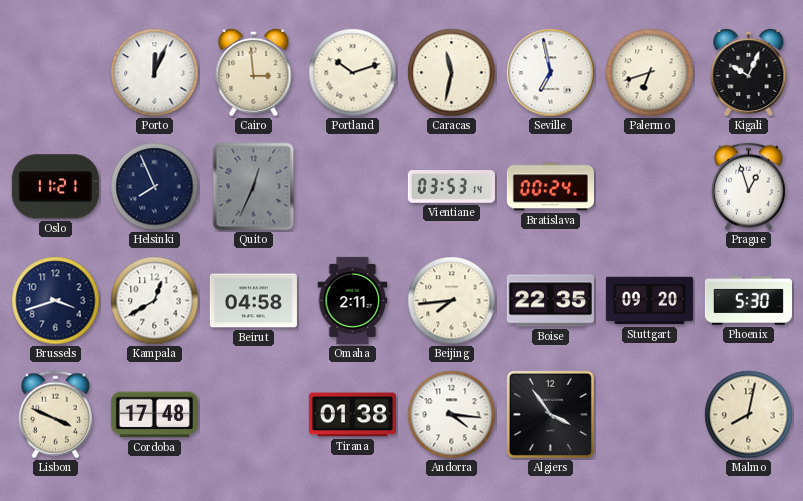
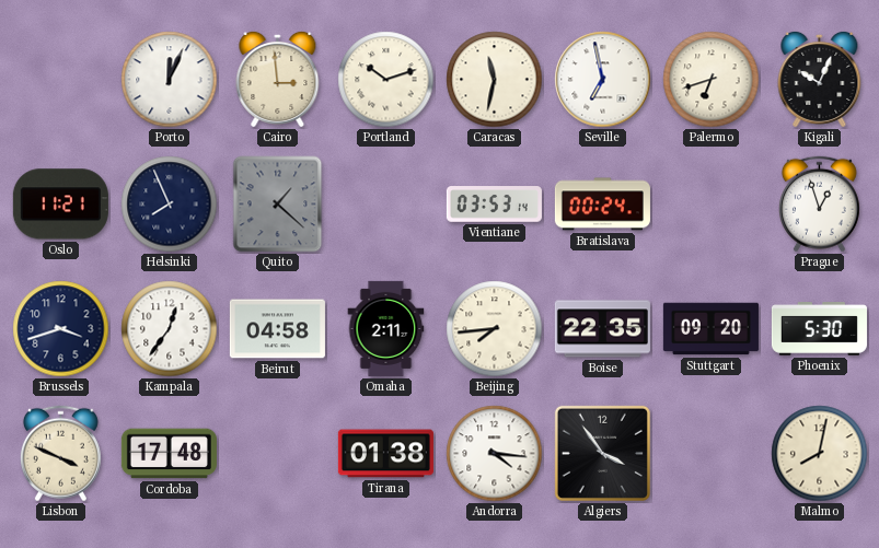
Quito: 12:34 -> 1:22 (278, 205)
Kampala: 12:40 -> 12:36 (170, 329)
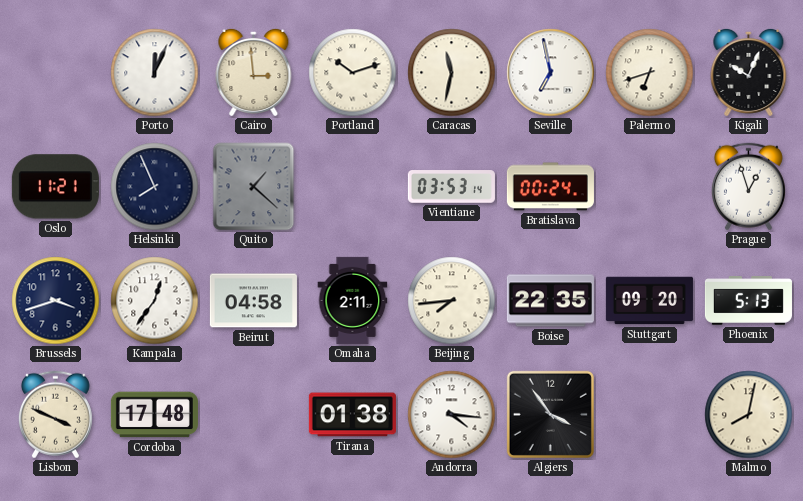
Phoenix: 5:30 -> 5:13 (748, 301)
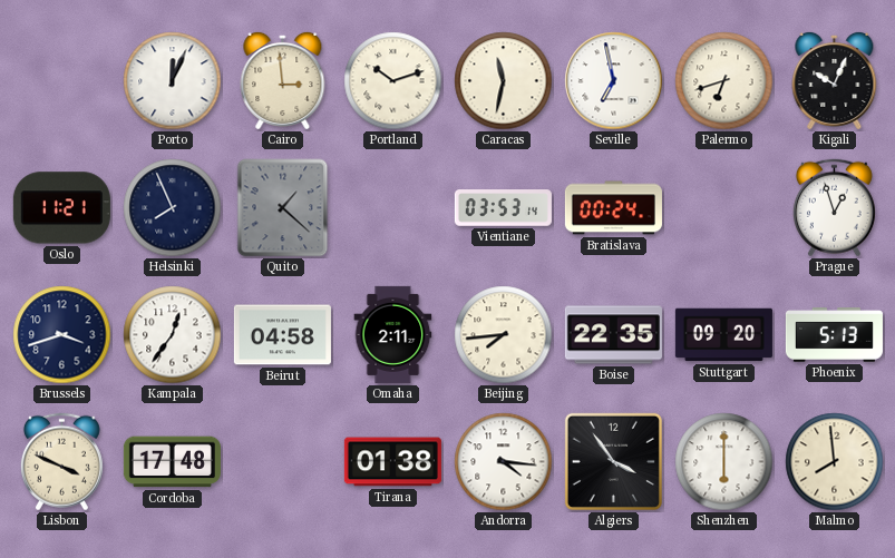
Shenzhen: none -> 6:00 (724, 462)
Malmo: 8:02 -> 7:59 (835, 462)
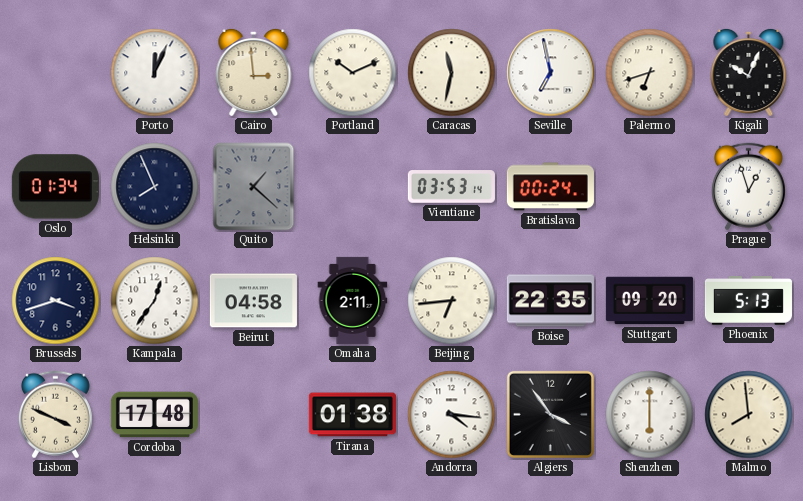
Portland: 10:12 -> 10:11 (353, 73)
Oslo: 11:21 -> 01:34 (55, 187)
Beijing: 7:44 -> 6:44 (452, 301)
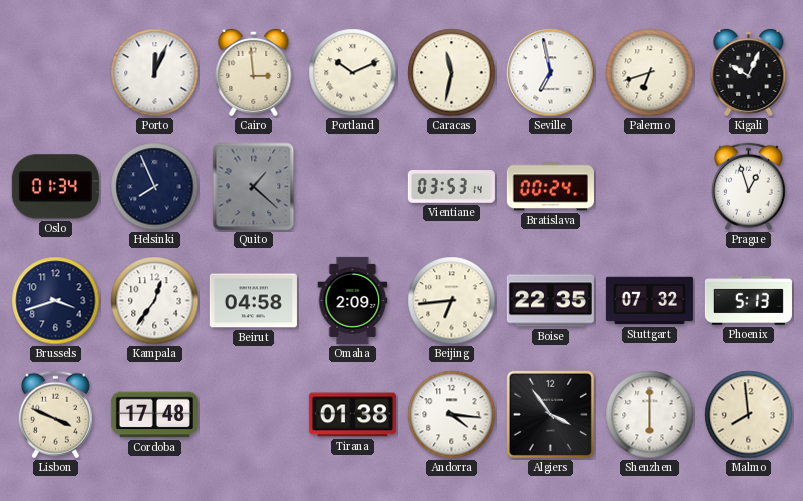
Omaha: 2:11 -> 2:09 (353, 300)
Stuttgart: 09:20 -> 07:32 (649, 301)
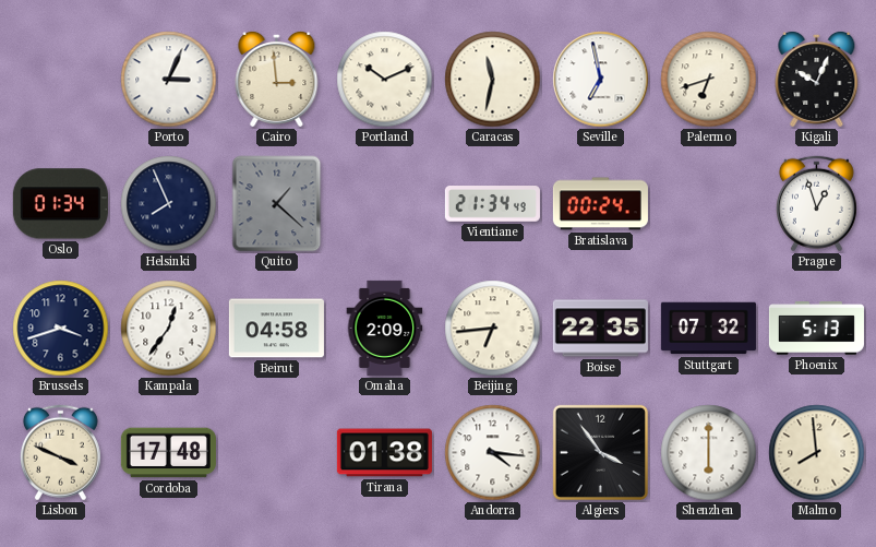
Porto: 12:04 -> 3:04 (169, 80)
Vientiane: 03:53 -> 21:34 (492, 204)
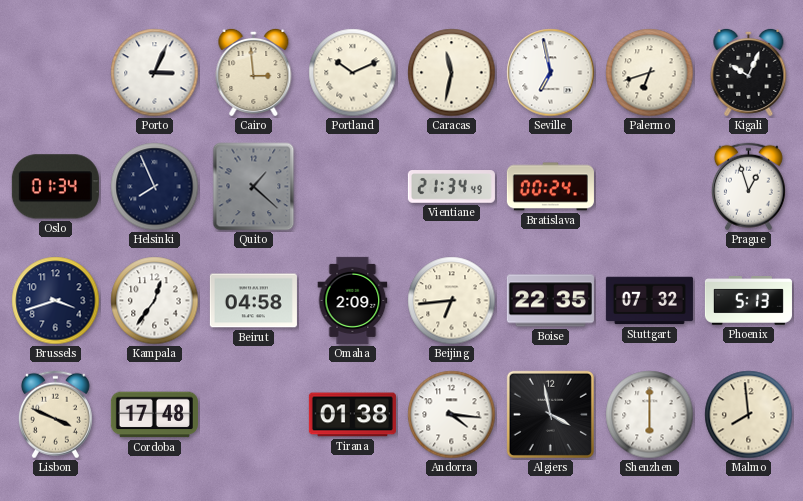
Algiers: 3:54 -> 3:58 (550, 414)
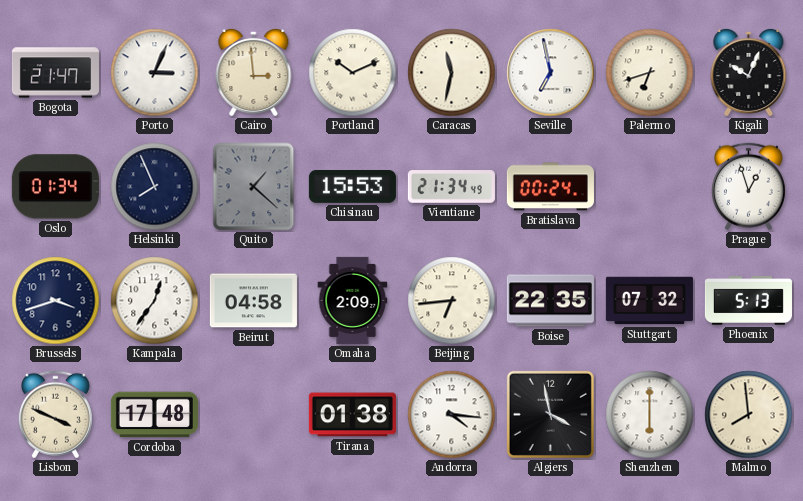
Bogota: none -> 21:47 (55, 73)
Chisinau: none -> 15:53 (352, 187)
